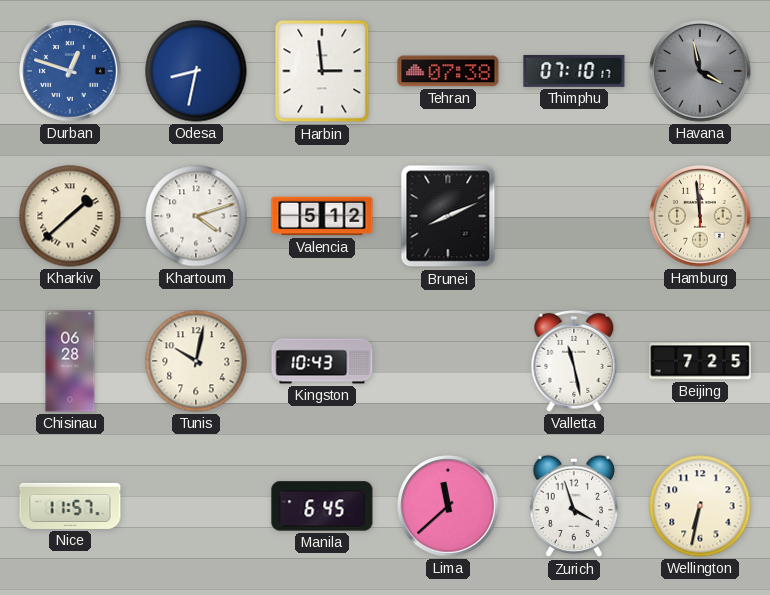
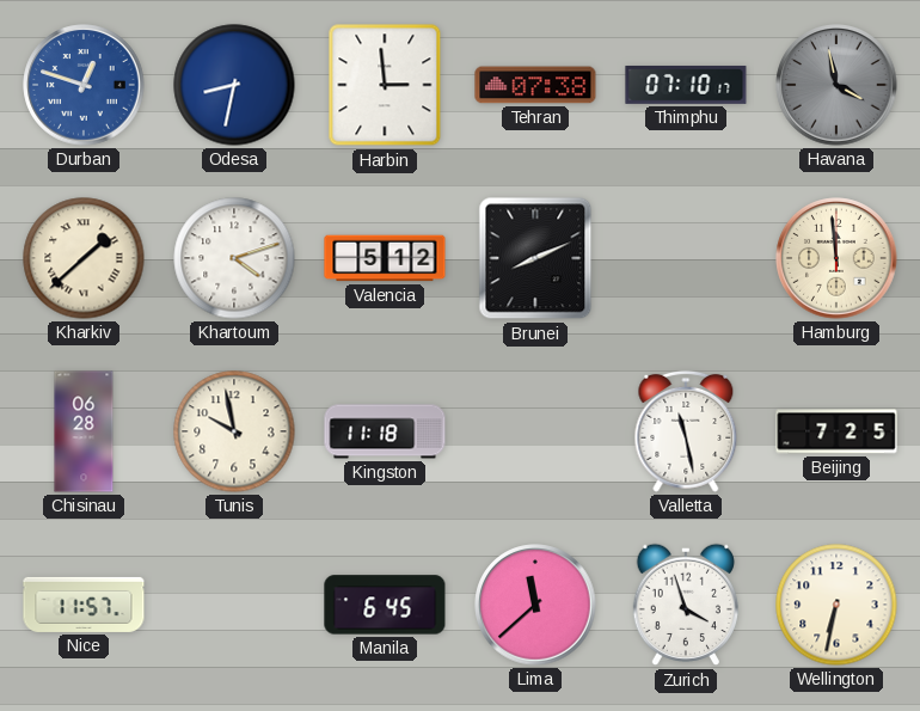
Tunis: 10:02 -> 9:58 (234, 431)
Kingston: 10:43 -> 11:18 (385, 431)
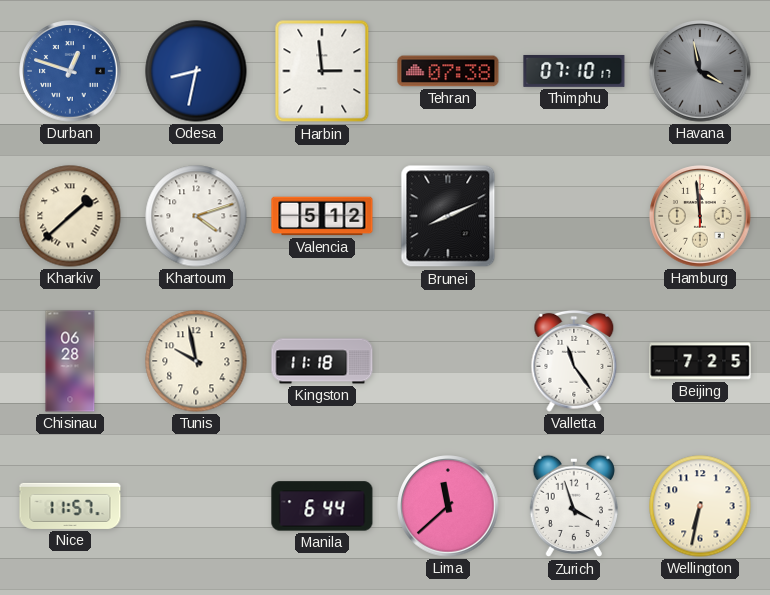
Valletta: 11:28 -> 11:24 (574, 361)
Manila: 6:45 -> 6:44 (322, 506)
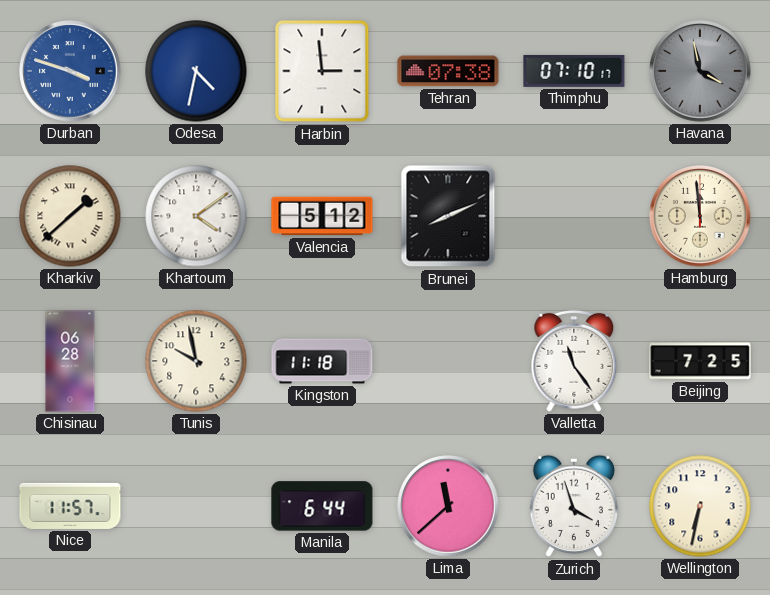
Durban: 12:48 -> 3:48 (70, 71)
Odesa: 8:32 -> 4:32 (196, 71)
Khartoum: 4:12 -> 4:09 (196, 216)
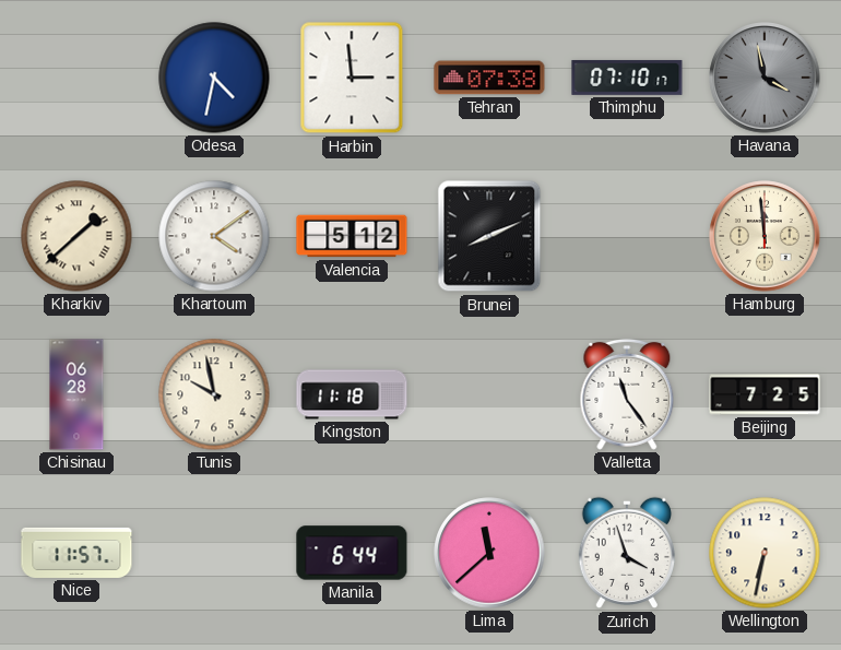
Durban: 3:48 -> none (70, 71)
